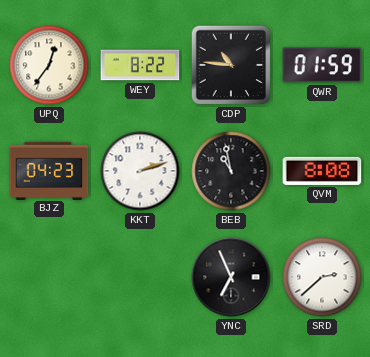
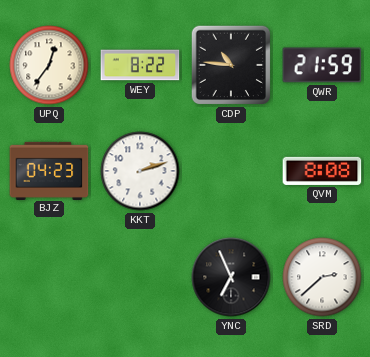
QWR: 01:59 -> 21:59 (322, 65)
BEB: 10:58 -> none (231, 171)
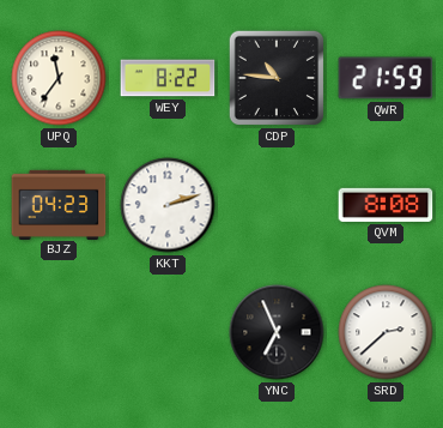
UPQ: 12:36 -> 11:36 (59, 78)
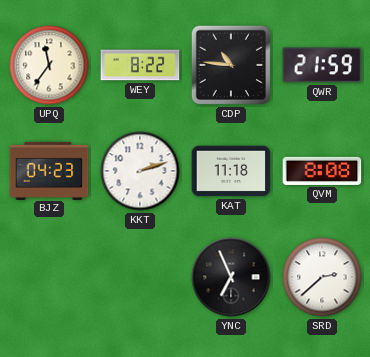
KAT: none -> 11:18 (231, 171)
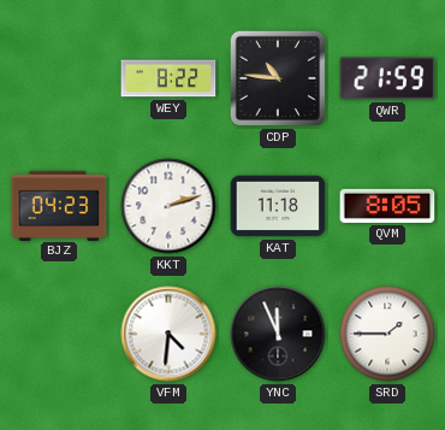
UPQ: 11:36 -> none (49, 65)
QVM: 8:08 -> 8:05 (387, 206)
VFM: none -> 4:31 (168, 334)
YNC: 6:56 -> 11:56 (278, 334)
SRD: 2:38 -> 1:45 (387, 334)
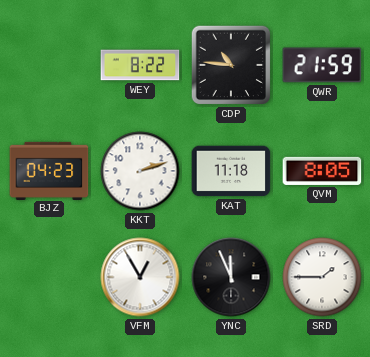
VFM: 4:31 -> 12:55 (140, 277)
